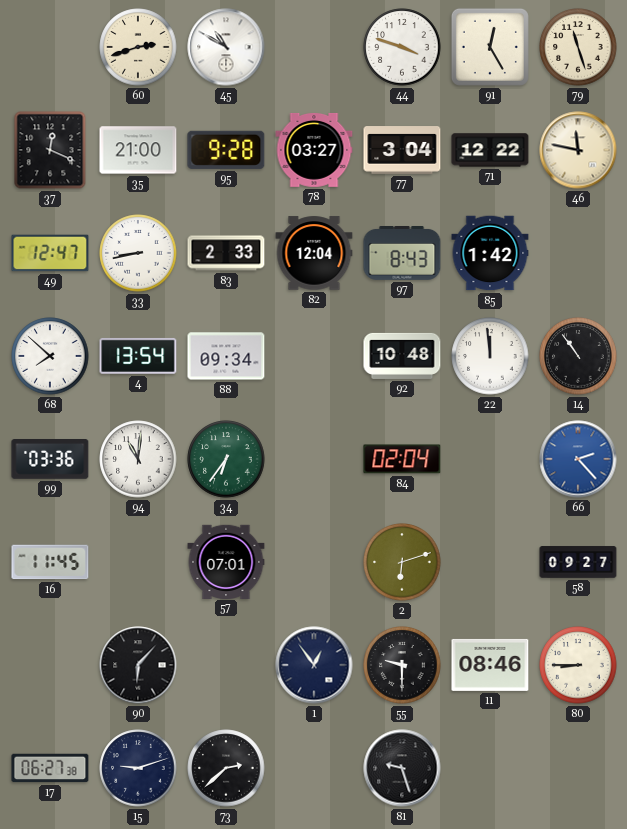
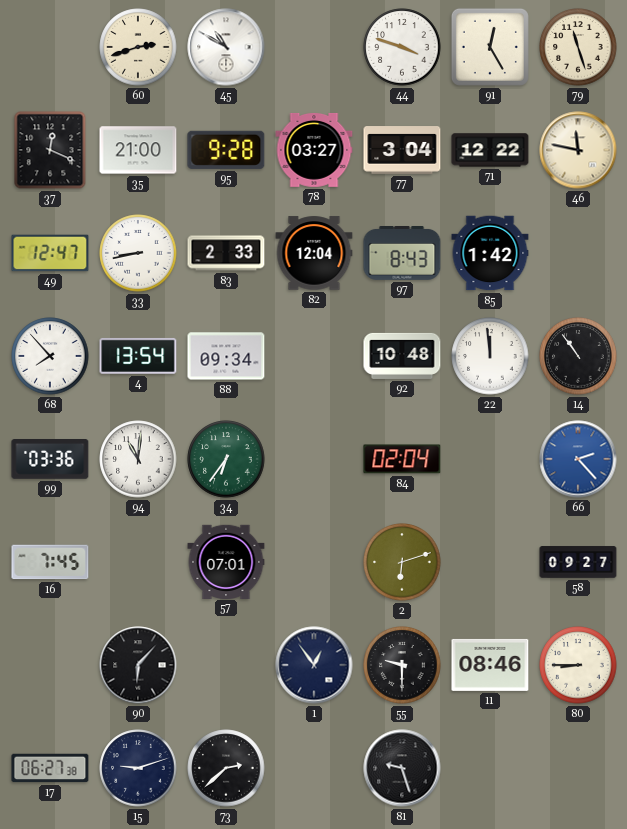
68: 7:52 -> 7:53 (50, 356)
16: 11:45 -> 7:45 (50, 562)
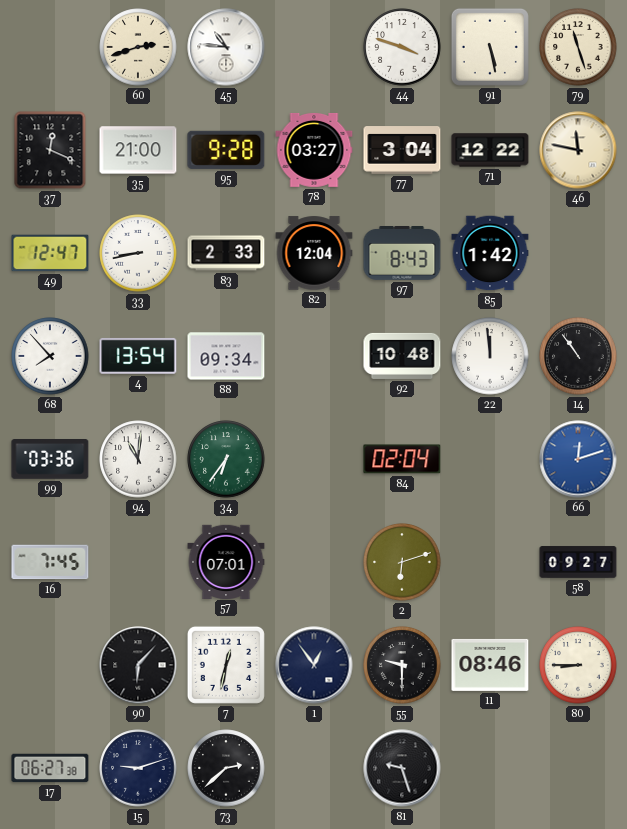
45: 10:50 -> 10:46 (226, 47)
91: 12:25 -> 5:28 (490, 47)
66: 2:23 -> 12:12 (578, 459)
7: none -> 12:32 (226, 665)
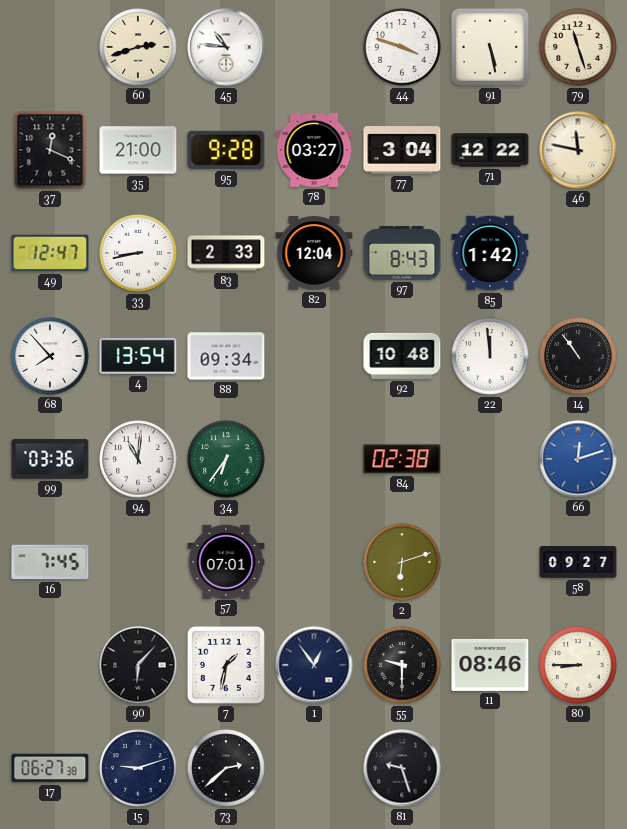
84: 02:04 -> 02:38 (402, 459)
7: 12:32 -> 1:32 (226, 665)
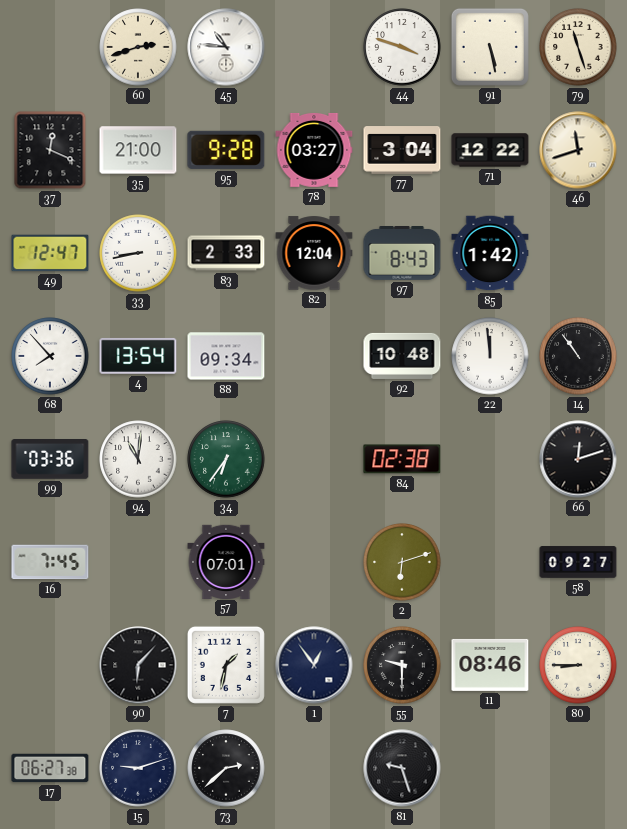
46: 11:47 -> 11:42 (578, 150)
66 dial: blue -> black (578, 459)
